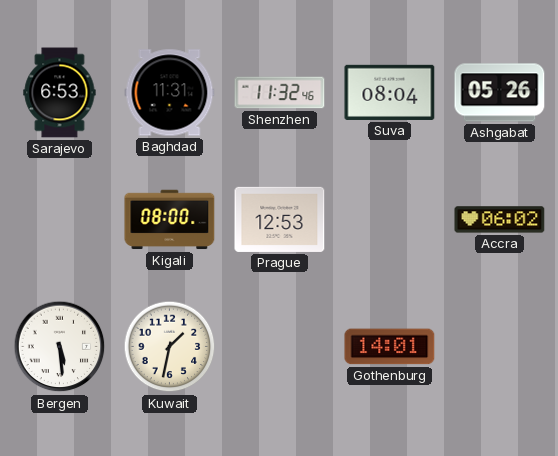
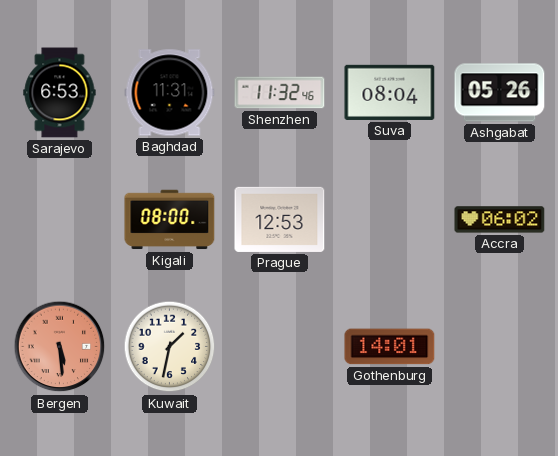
Bergen dial: white -> salmon (60, 347)
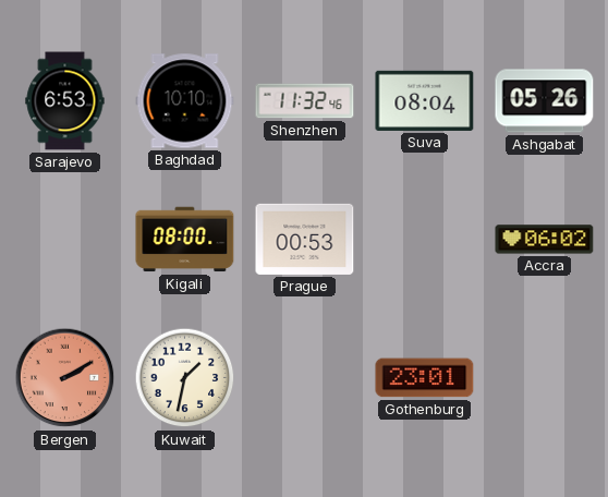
Baghdad: 11:31 -> 10:10 (185, 101)
Prague: 12:53 -> 00:53 (305, 239)
Bergen: 5:29 -> 2:10 (65, 378)
Gothenburg: 14:01 -> 23:01 (425, 378)
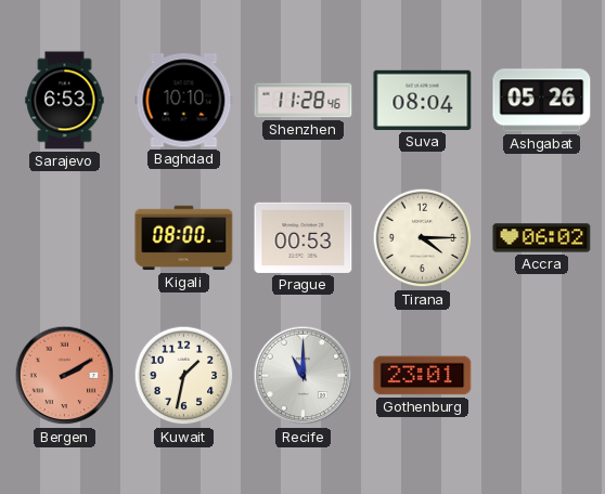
Shenzhen: 11:32 -> 11:28 (304, 101)
Tirana: none -> 4:15 (423, 238)
Recife: none -> 11:00 (304, 376)
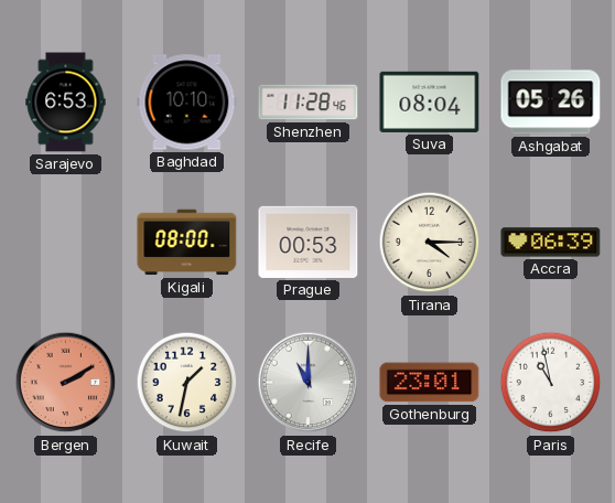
Accra: 06:02 -> 06:39 (551, 243)
Paris: none -> 10:58 (551, 383)
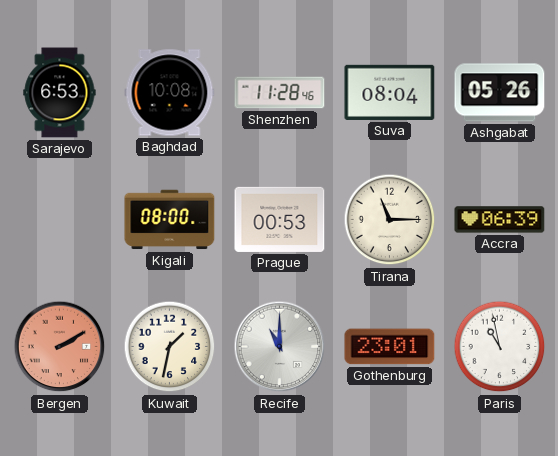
Baghdad: 10:10 -> 10:08 (170, 93)
Tirana: 4:15 -> 11:15 (390, 220)
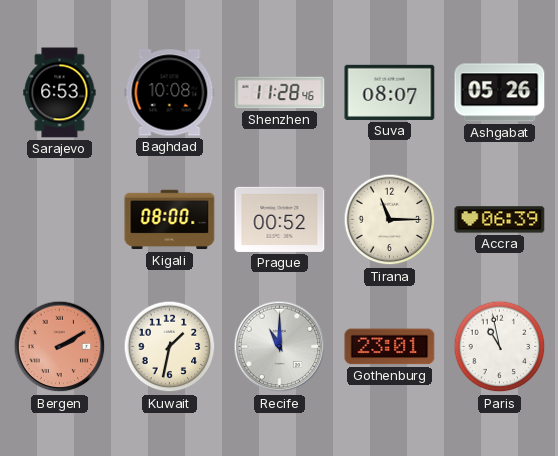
Suva: 08:04 -> 08:07 (390, 92)
Prague: 00:53 -> 00:52 (280, 219)
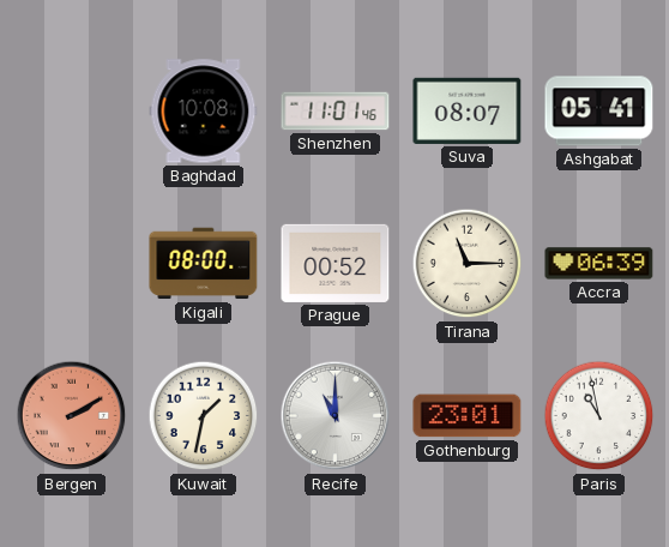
Sarajevo: 6:53 -> none (60, 93)
Shenzhen: 11:28 -> 11:01 (336, 112)
Ashgabat: 05:26 -> 05:41 (599, 112)
